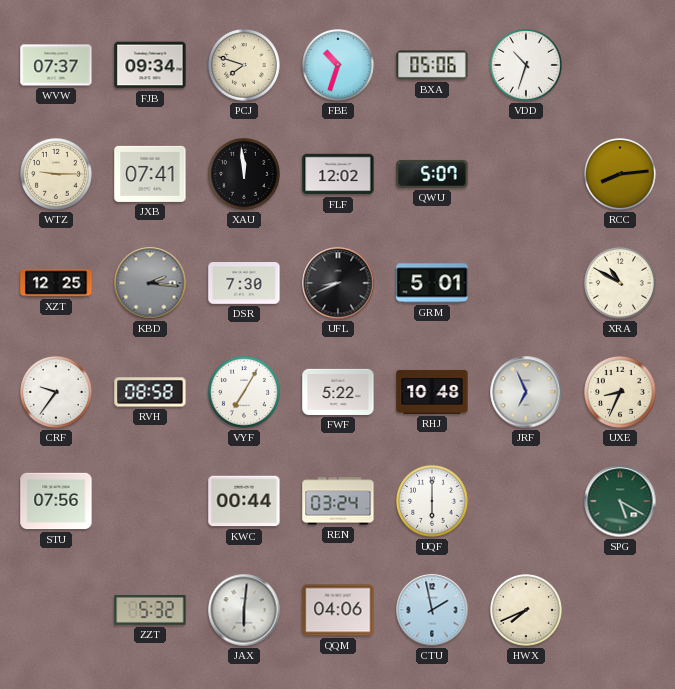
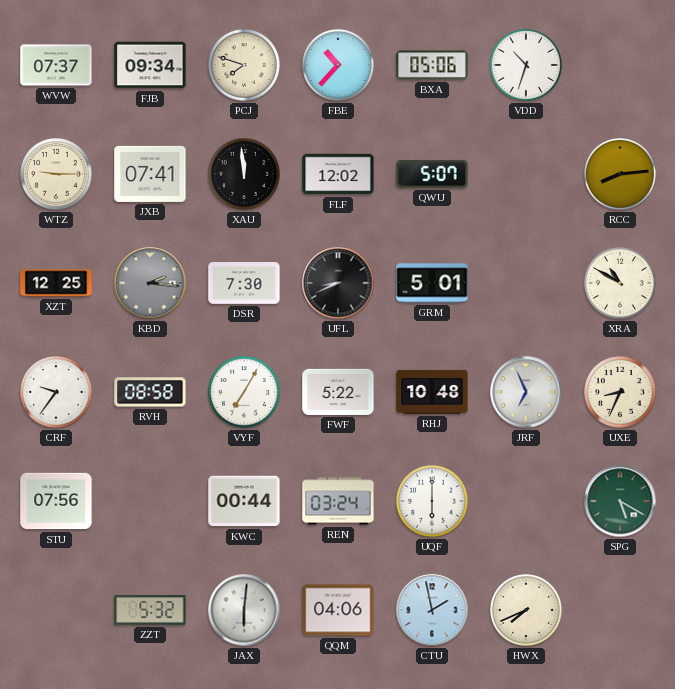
FBE: 10:33 -> 10:37 (339, 66)
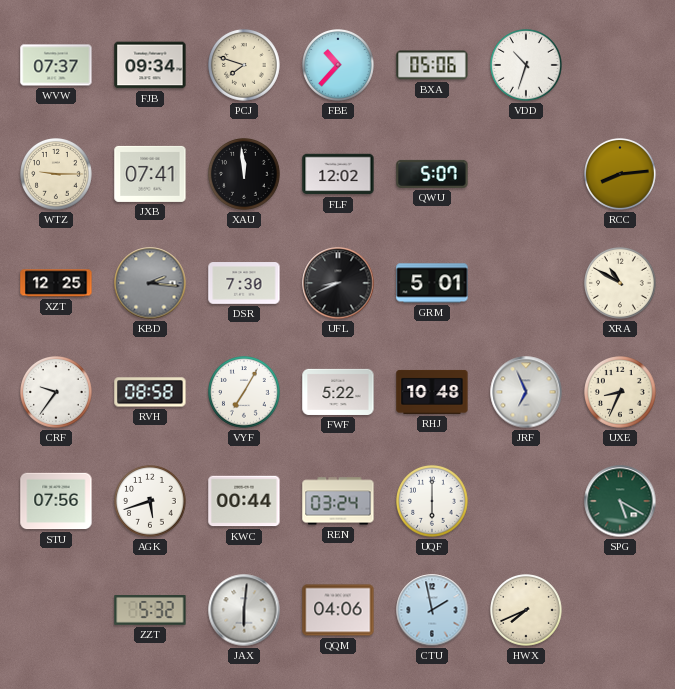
AGK: none -> 5:42 (151, 502)
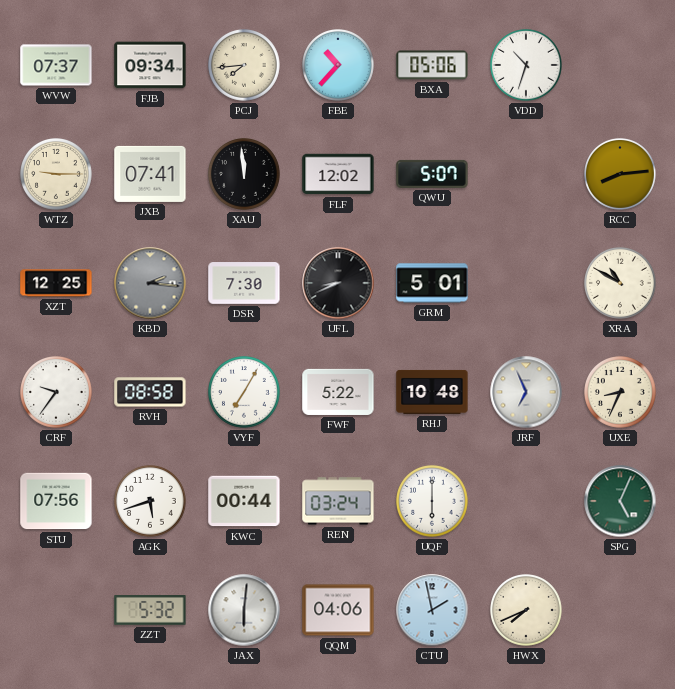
PCJ: 7:48 -> 7:44 (245, 66)
SPG: 5:20 -> 5:04 (620, 501)
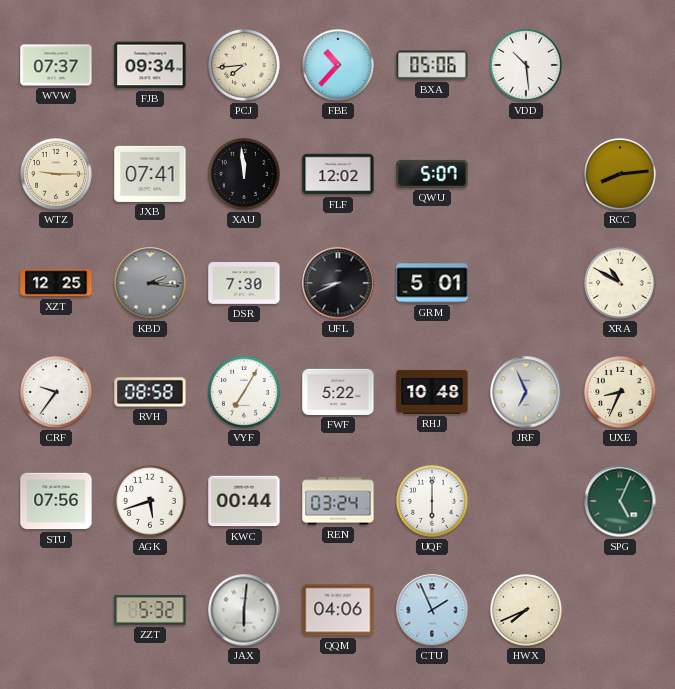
VDD: 10:33 -> 10:29 (527, 66)
CTU: 1:58 -> 1:56 (432, 610)
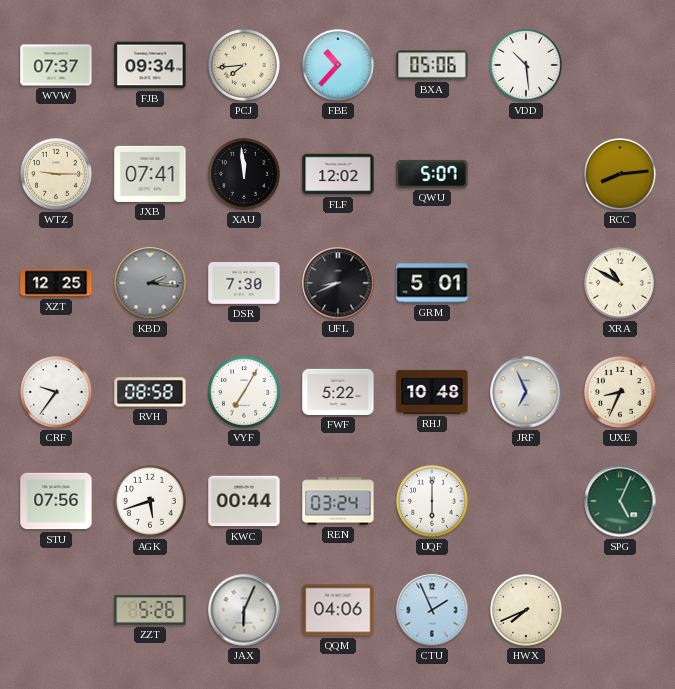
ZZT: 5:32 -> 5:26 (150, 611)
JAX: 6:01 -> 6:04 (244, 610)
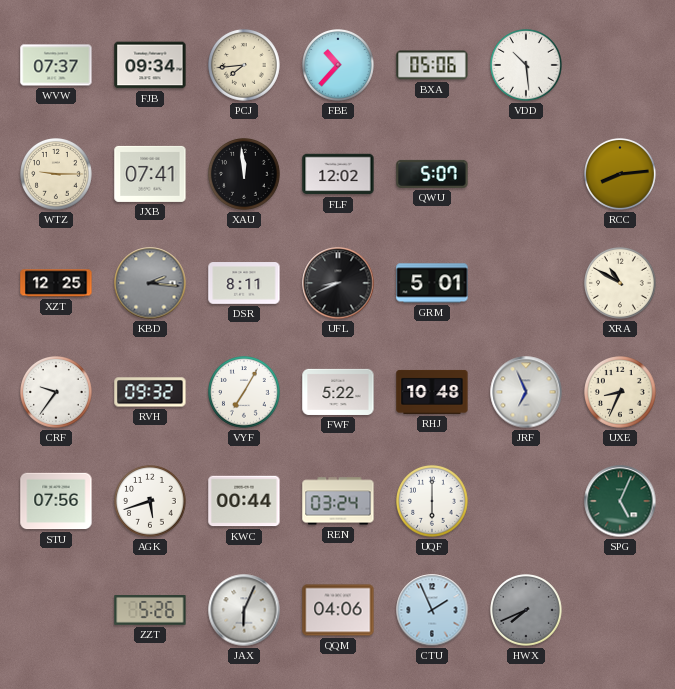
DSR: 7:30 -> 8:11 (244, 283)
RVH: 08:58 -> 09:32 (150, 392)
HWX dial: cream -> grey (527, 611)
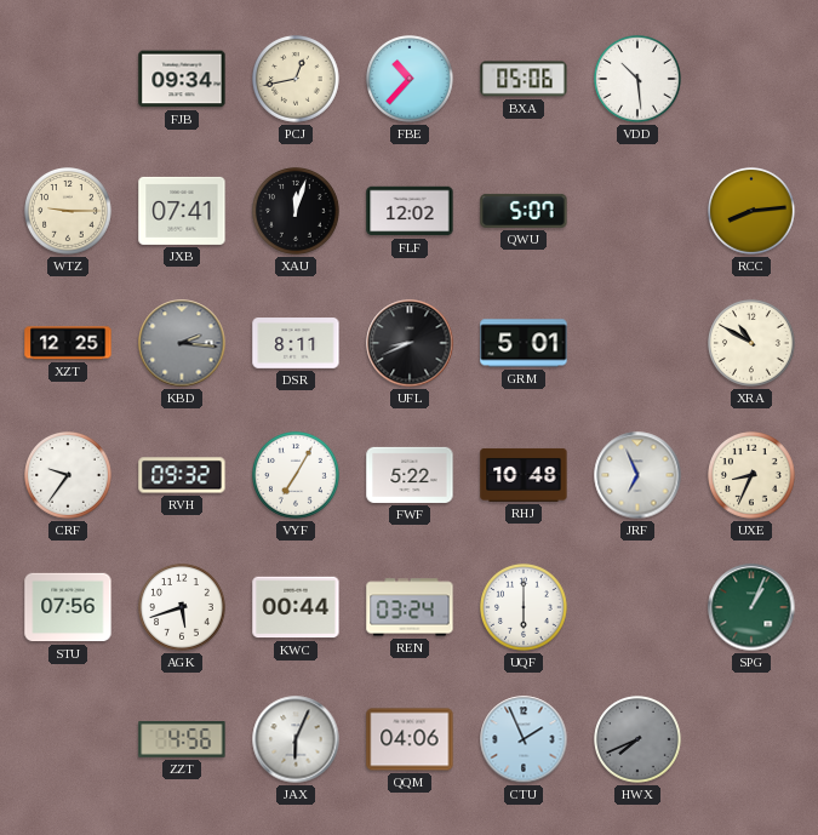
WVW: 07:37 -> none (56, 65)
PCJ: 7:44 -> 12:43 (297, 80)
XAU: 11:59 -> 12:03 (297, 212)
SPG: 5:04 -> 1:04 (751, 607)
ZZT: 5:26 -> 4:56 (182, 740)
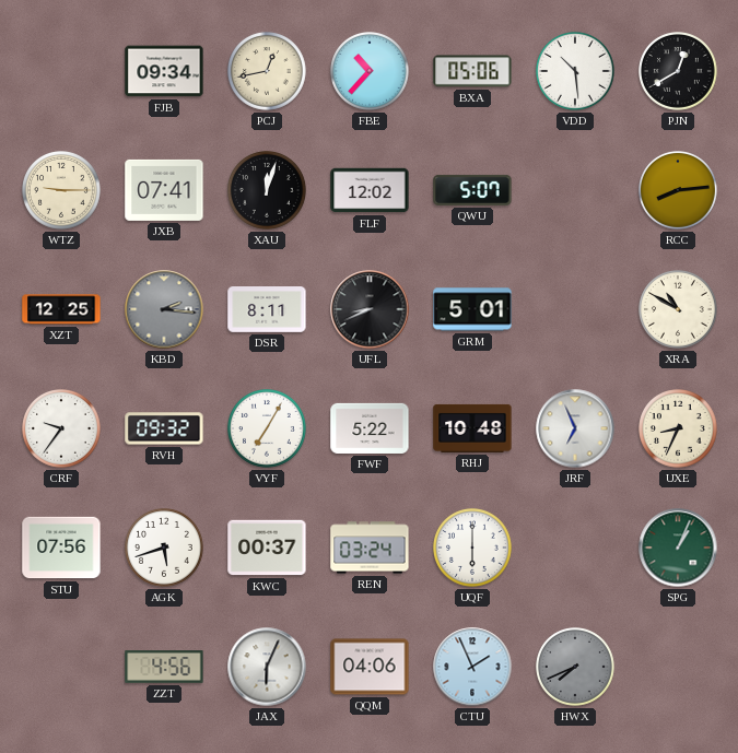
PJN: none -> 12:40 (679, 72)
KWC: 00:44 -> 00:37 (267, 548)
